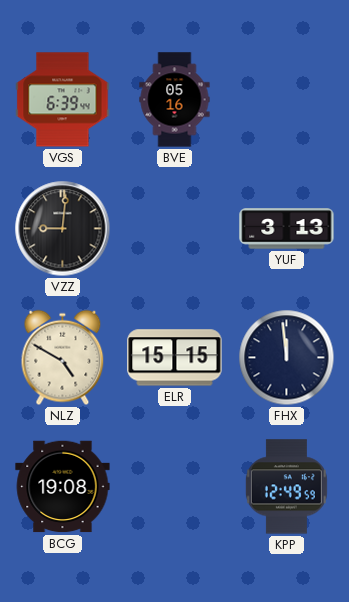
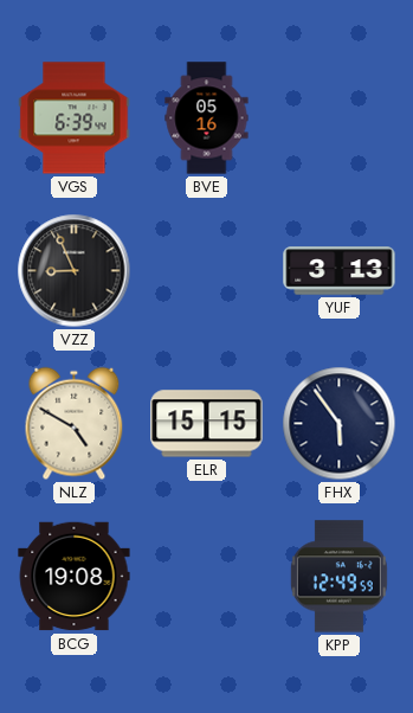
VZZ: 9:01 -> 8:56 (75, 271)
FHX: 11:59 -> 5:54 (340, 424)
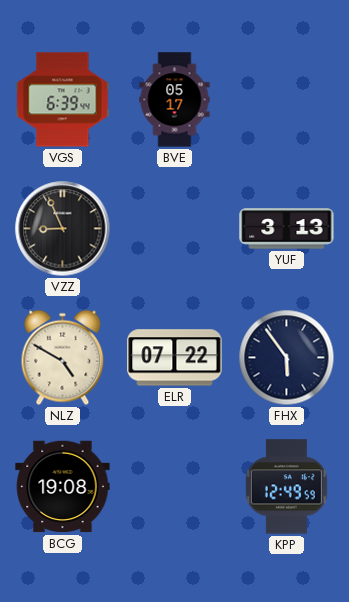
BVE: 05:16 -> 05:17 (175, 100)
ELR: 15:15 -> 07:22 (175, 358)
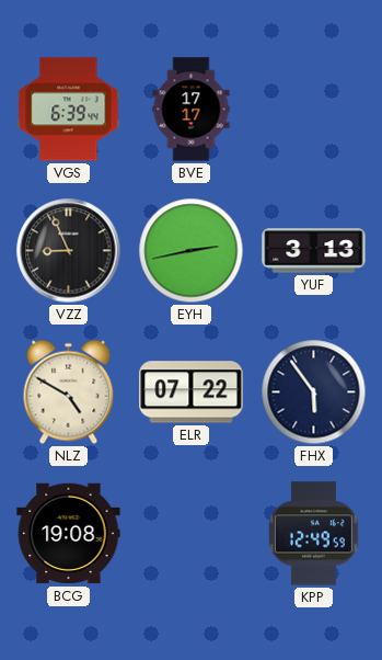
BVE: 05:17 -> 17:17 (192, 110)
EYH: none -> 2:43 (192, 251)
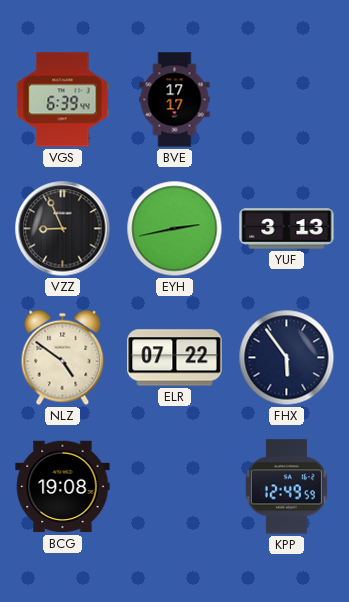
NLZ: 4:50 -> 4:51 (63, 358)
